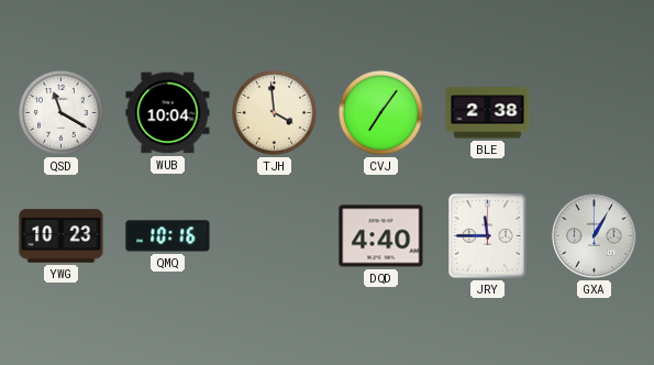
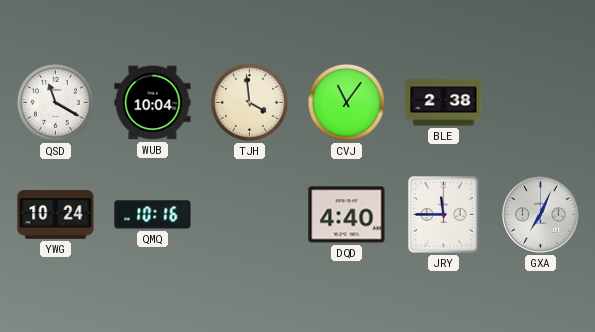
CVJ: 7:06 -> 11:06 (346, 102)
YWG: 10:23 -> 10:24 (56, 215)
GXA: 1:05 -> 7:04 (541, 215)
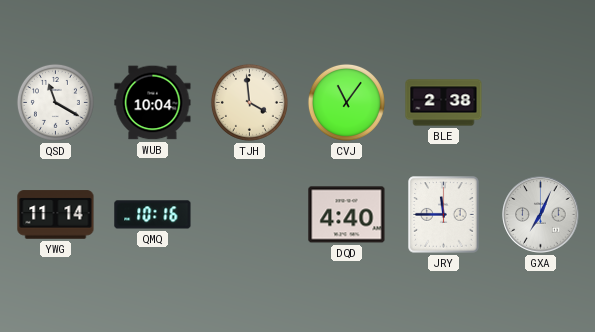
YWG: 10:24 -> 11:14 (56, 215)
